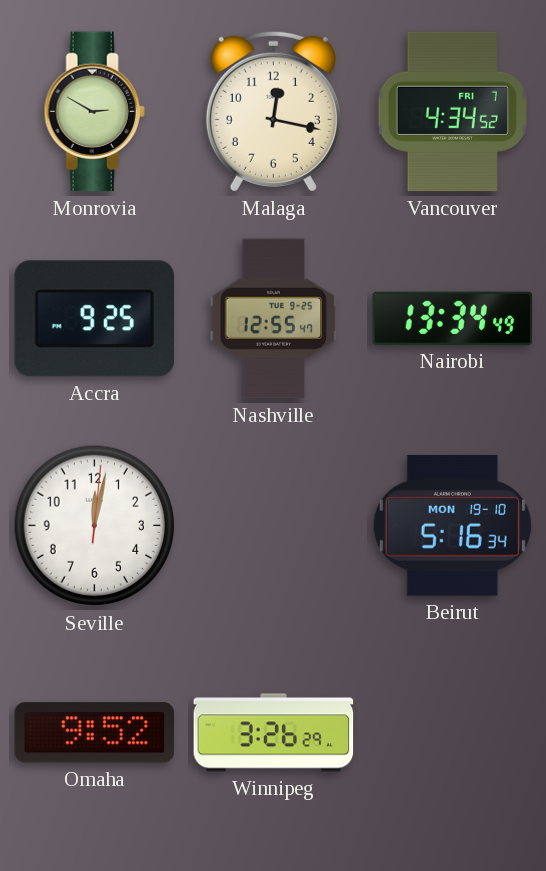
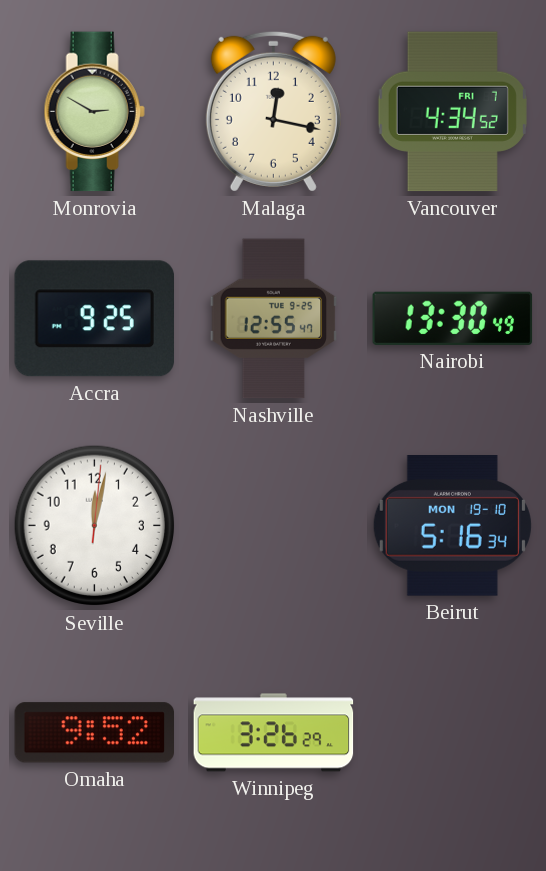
Nairobi: 13:34 -> 13:30 (453, 318)
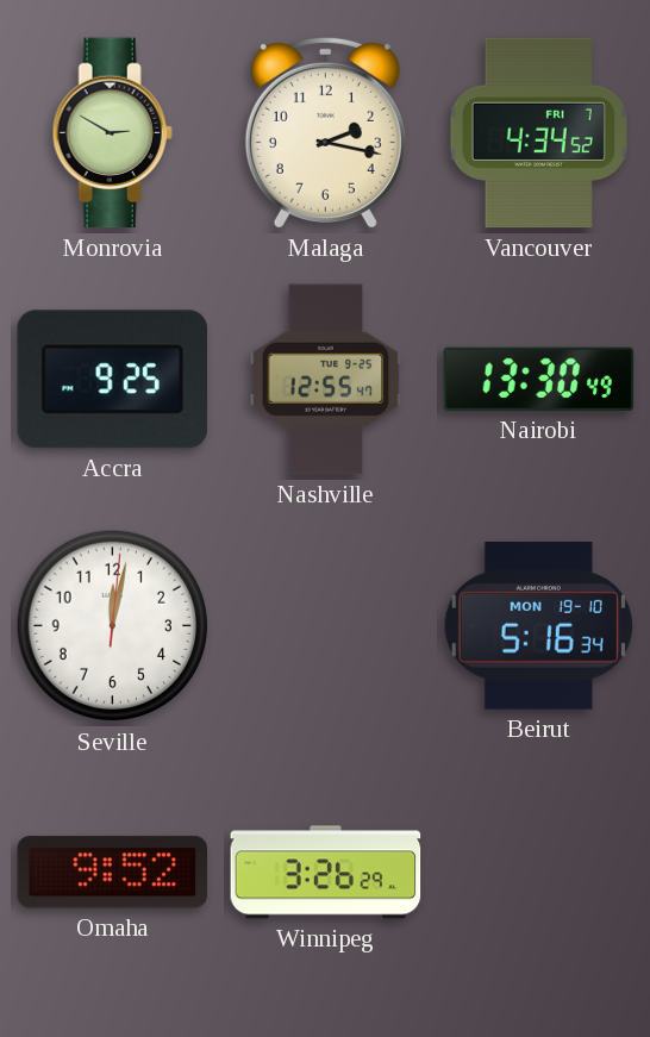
Malaga: 12:17 -> 2:17 (325, 132)
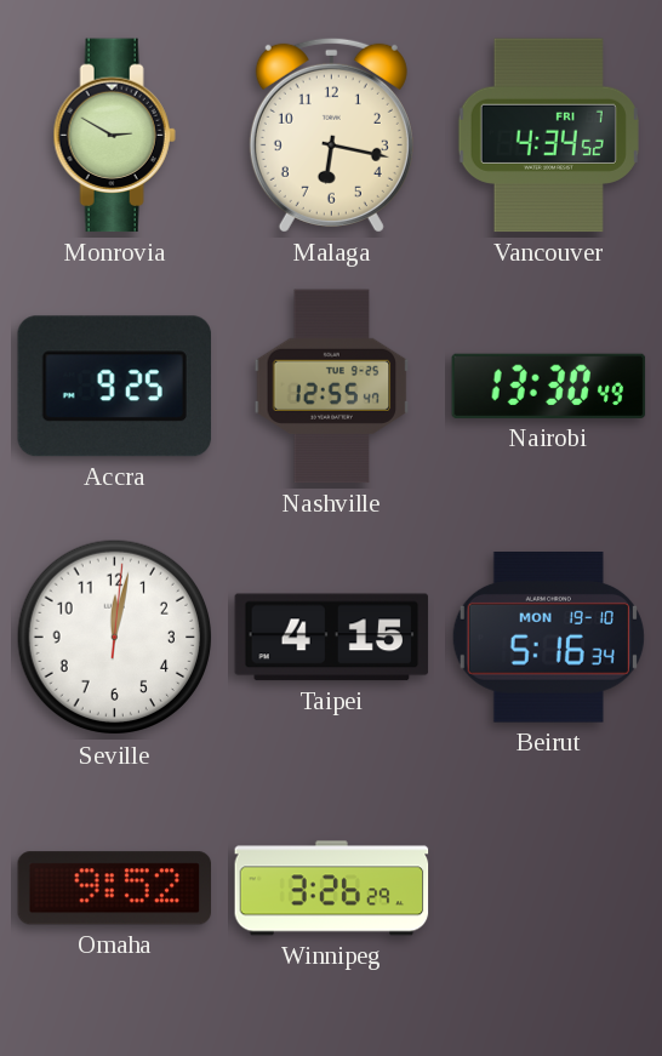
Malaga: 2:17 -> 6:17 (331, 135)
Taipei: none -> 4:15 (332, 638)
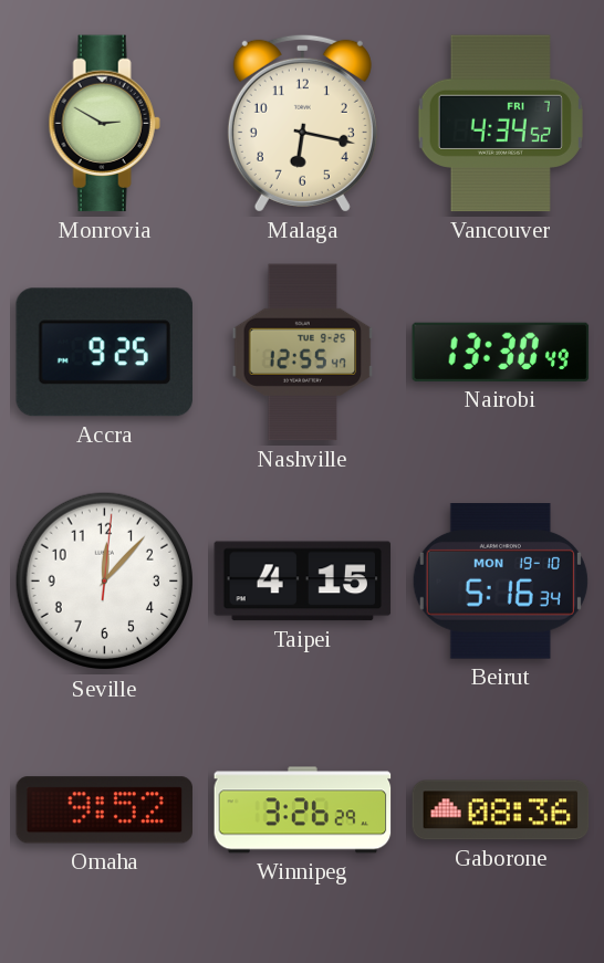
Seville: 12:02 -> 12:07 (105, 582)
Gaborone: none -> 08:36 (501, 810)
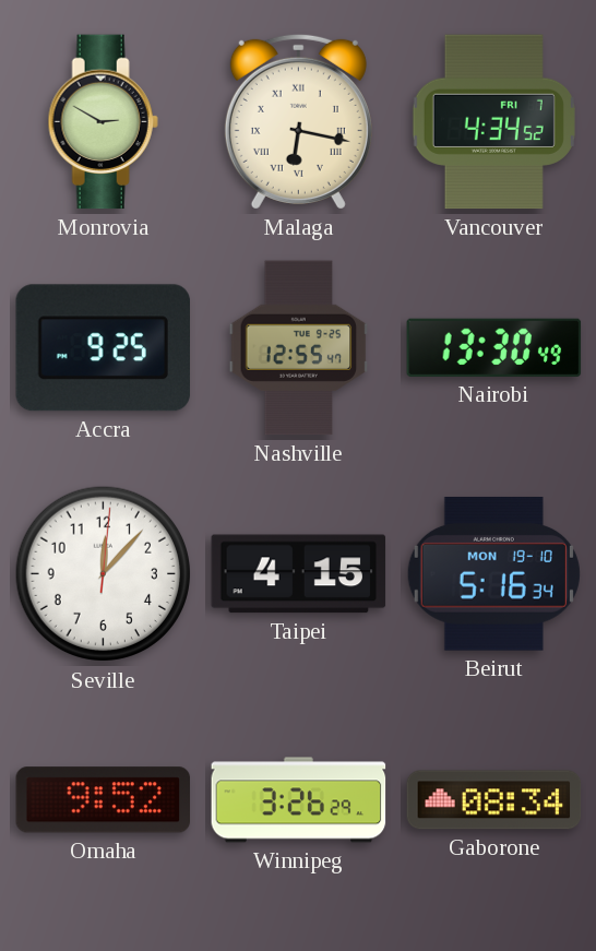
Malaga numerals: Arabic -> Roman (298, 121)
Gaborone: 08:36 -> 08:34 (494, 800)
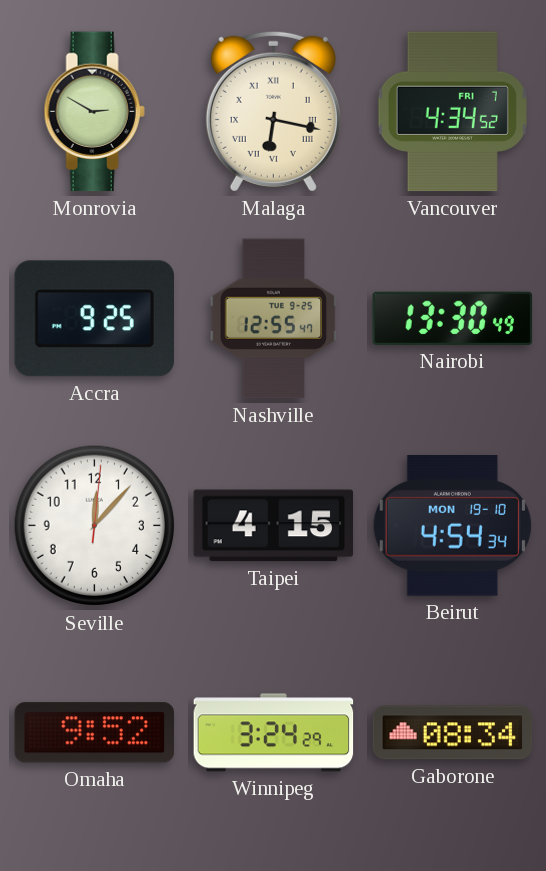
Beirut: 5:16 -> 4:54 (452, 526)
Winnipeg: 3:26 -> 3:24 (274, 733)
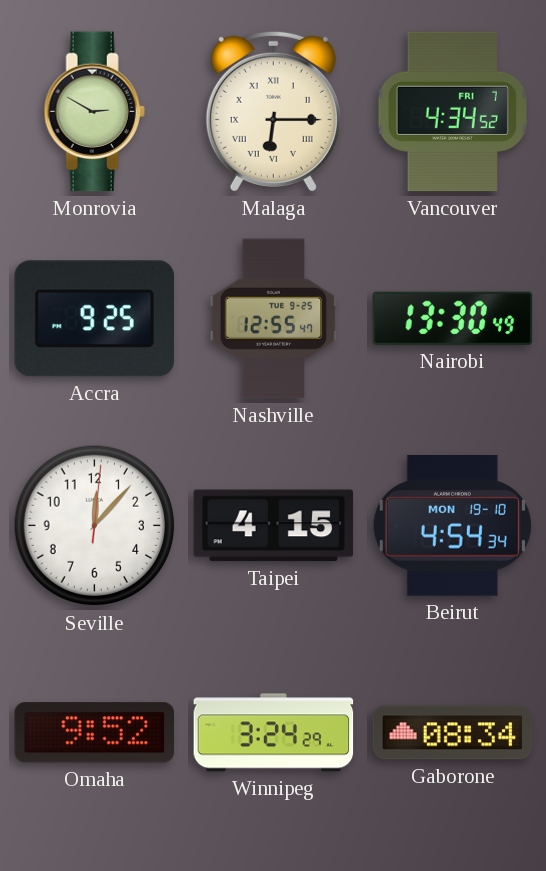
Malaga: 6:17 -> 6:15 (273, 111)
